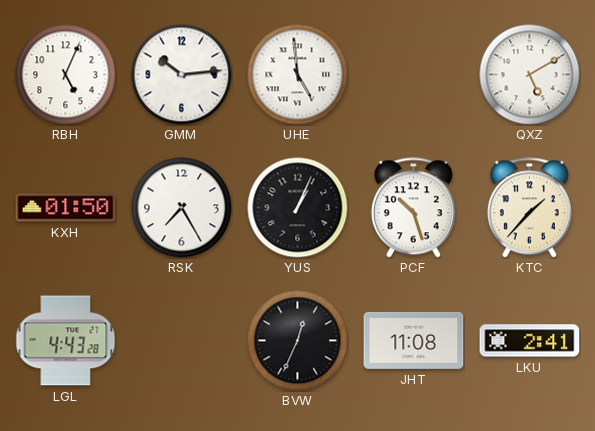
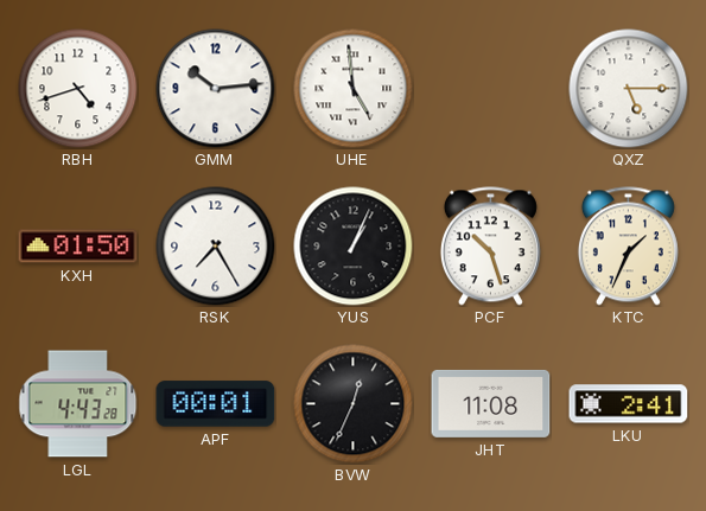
RBH: 5:04 -> 4:42 (78, 89)
QXZ: 5:10 -> 5:15 (629, 89)
KTC: 1:37 -> 1:34 (628, 247)
APF: none -> 00:01 (216, 404)
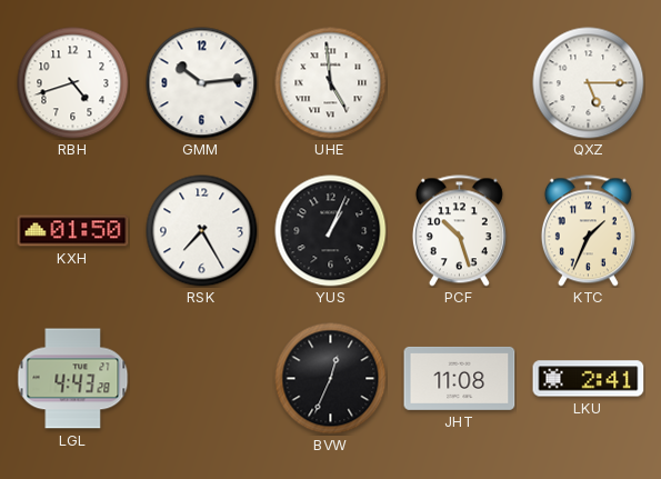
APF: 00:01 -> none (216, 404)
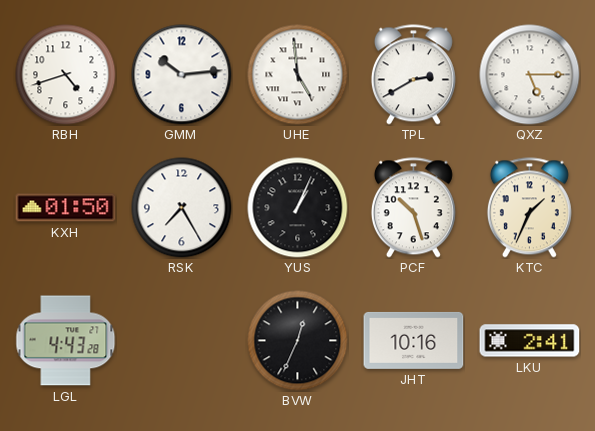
TPL: none -> 2:40 (413, 75)
JHT: 11:08 -> 10:16 (414, 340)
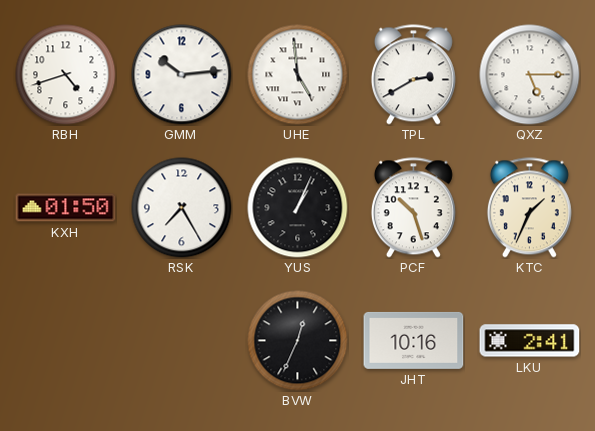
LGL: 4:43 -> none (66, 341)
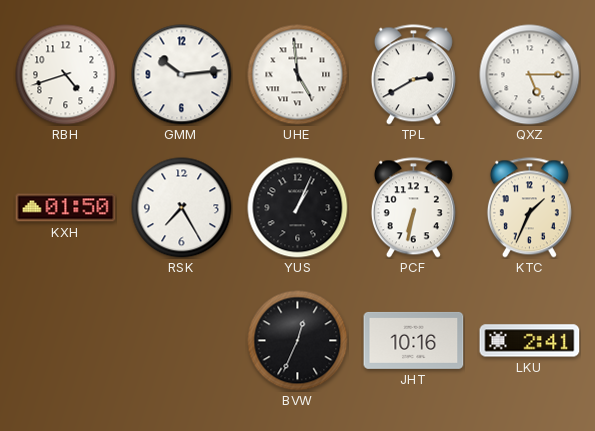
PCF: 10:27 -> 6:32 (413, 208)
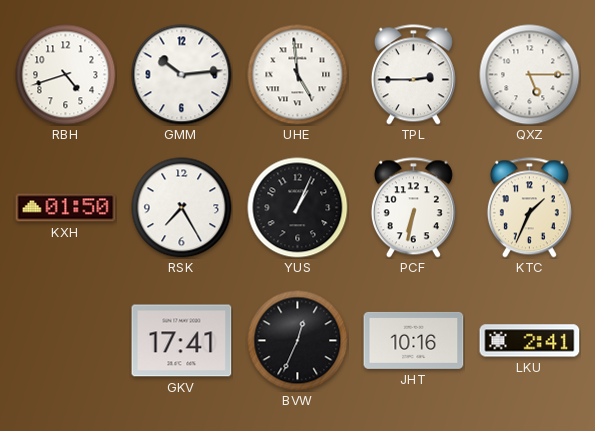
TPL: 2:40 -> 2:45 (413, 75)
GKV: none -> 17:41 (182, 341)
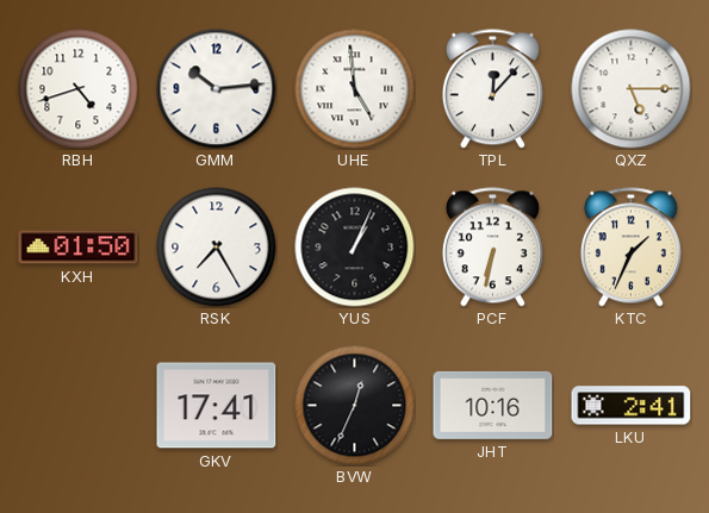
TPL: 2:45 -> 12:07 (492, 89)
